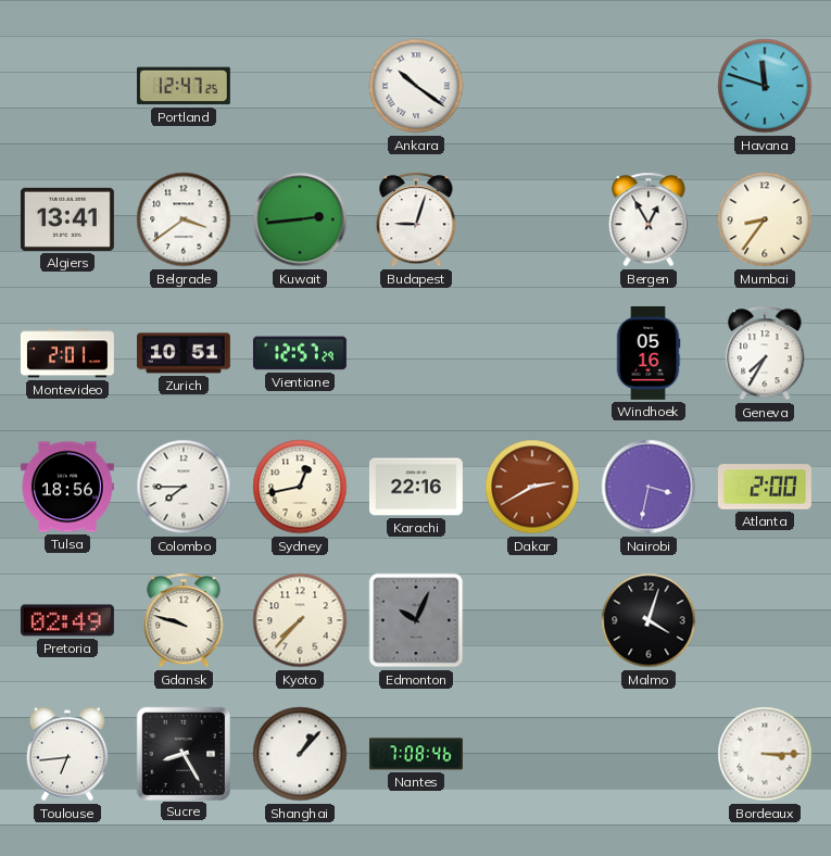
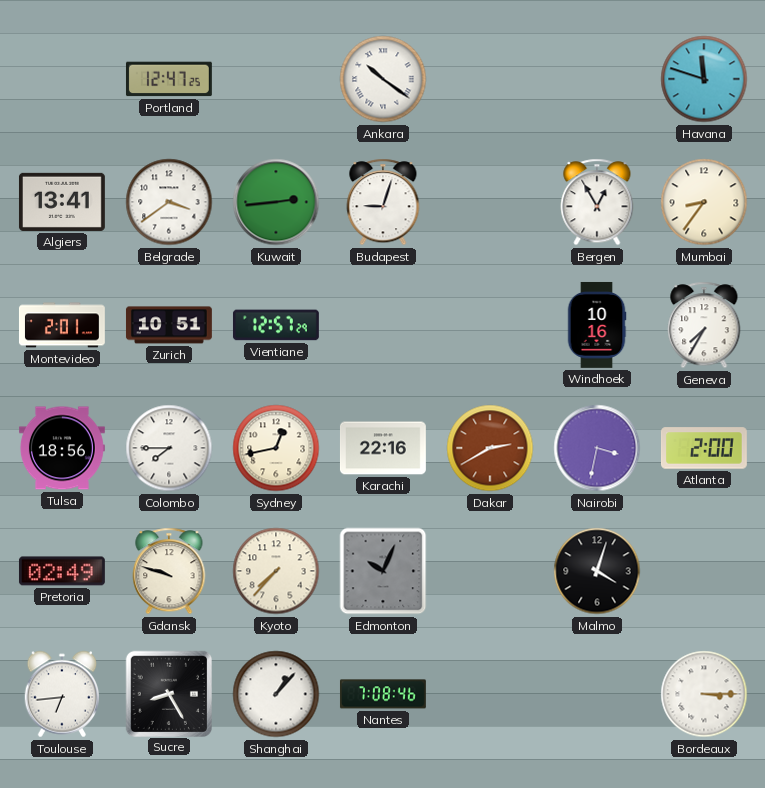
Windhoek: 05:16 -> 10:16 (597, 325)
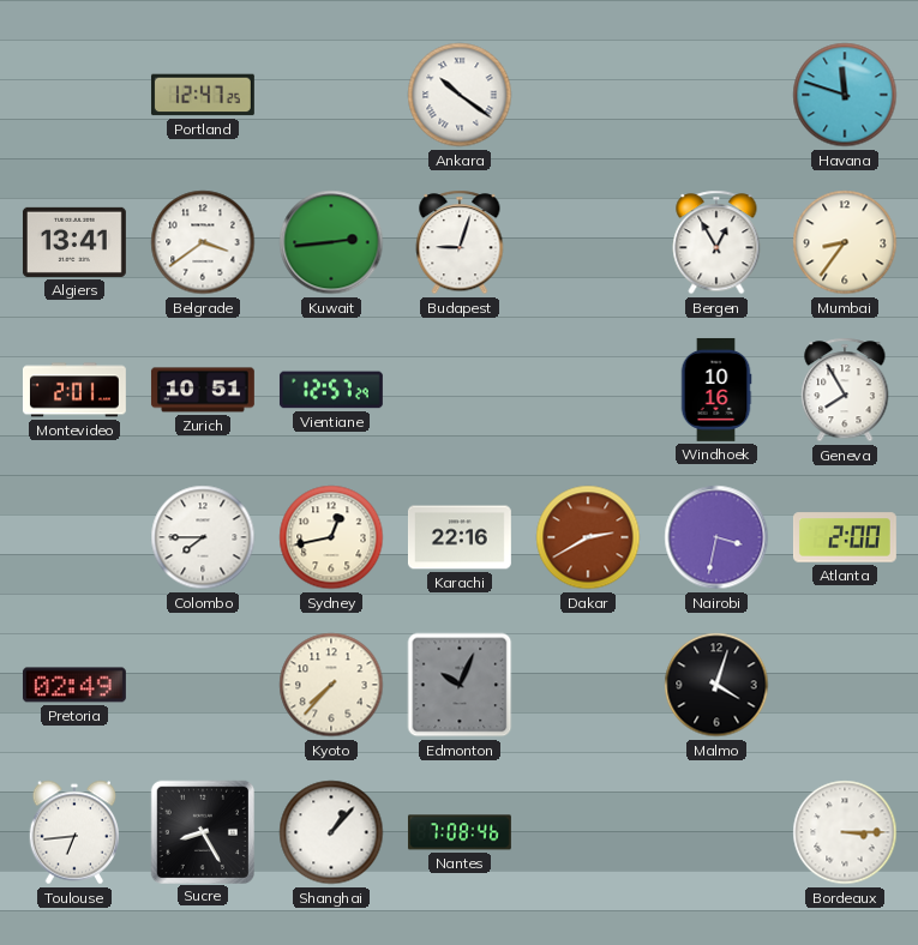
Geneva: 7:35 -> 7:55 (845, 390)
Tulsa: 18:56 -> none (62, 448)
Gdansk: 9:48 -> none (169, 571)
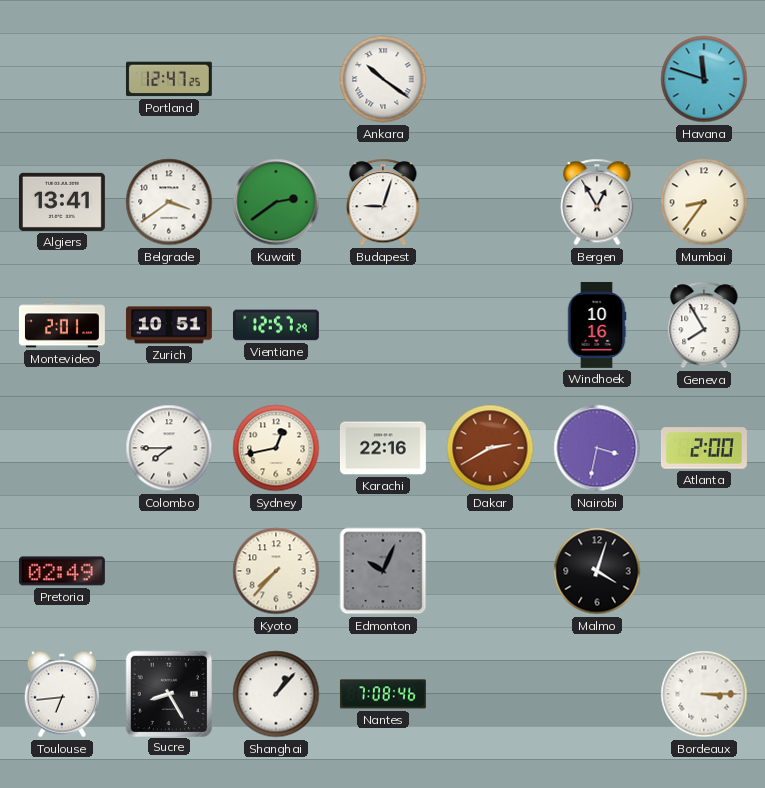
Kuwait: 2:44 -> 2:39 (276, 202)
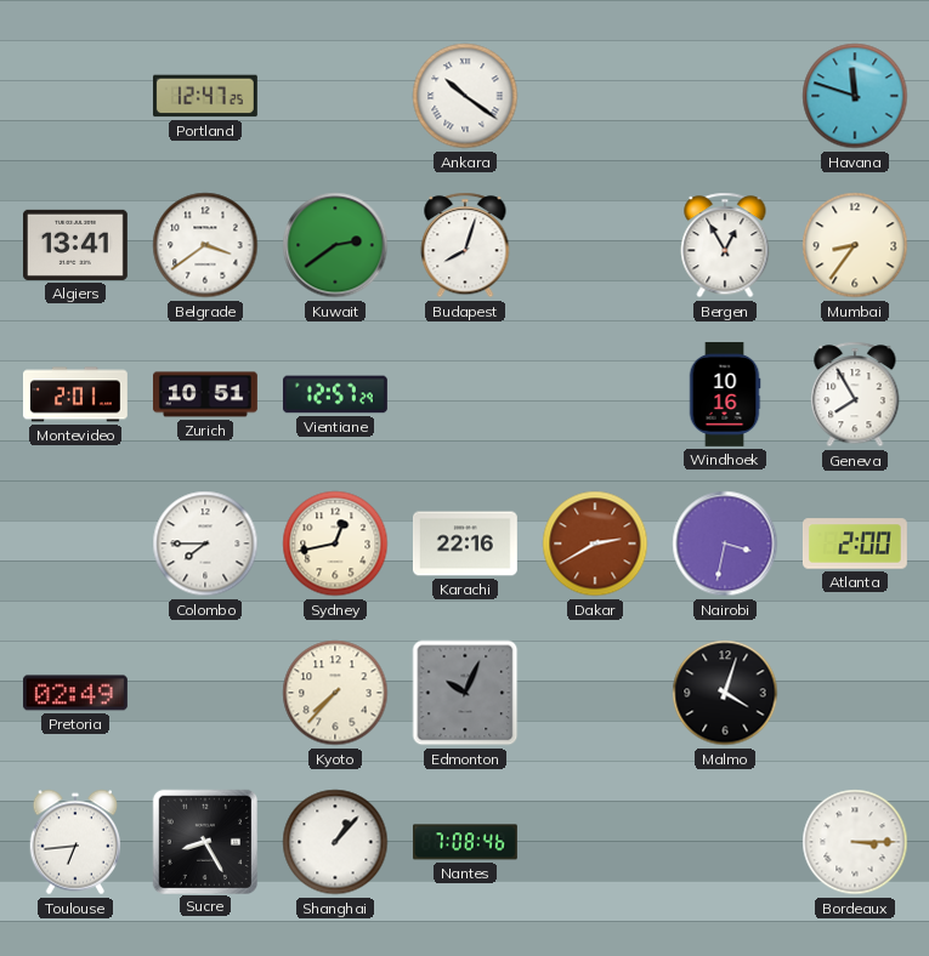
Budapest: 9:03 -> 8:03 (465, 245)
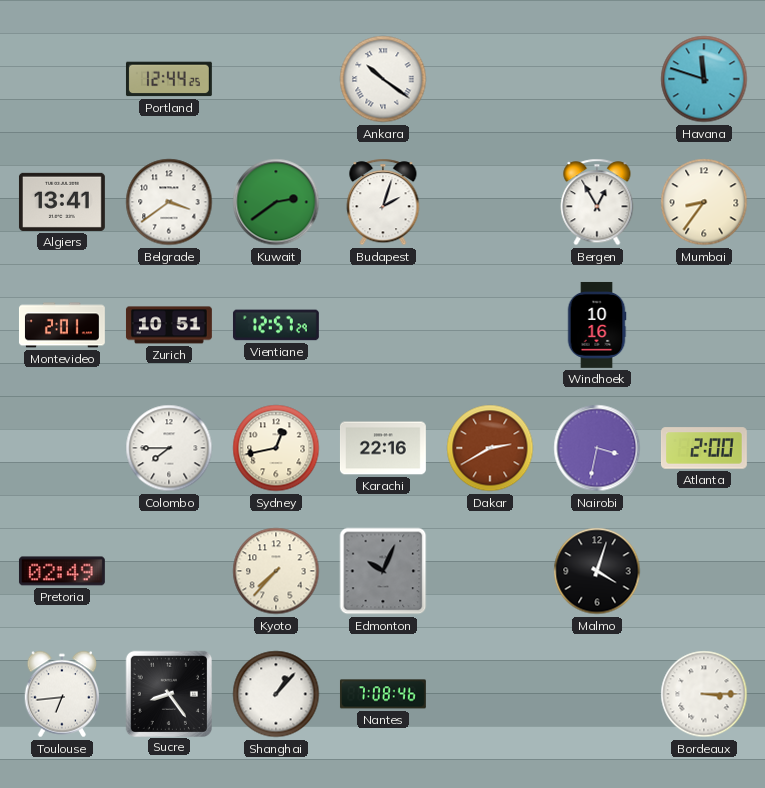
Portland: 12:47 -> 12:44 (169, 79)
Budapest: 8:03 -> 2:03 (383, 202)
Geneva: 7:55 -> none (855, 394)
Sucre: 8:25 -> 8:24 (168, 693)
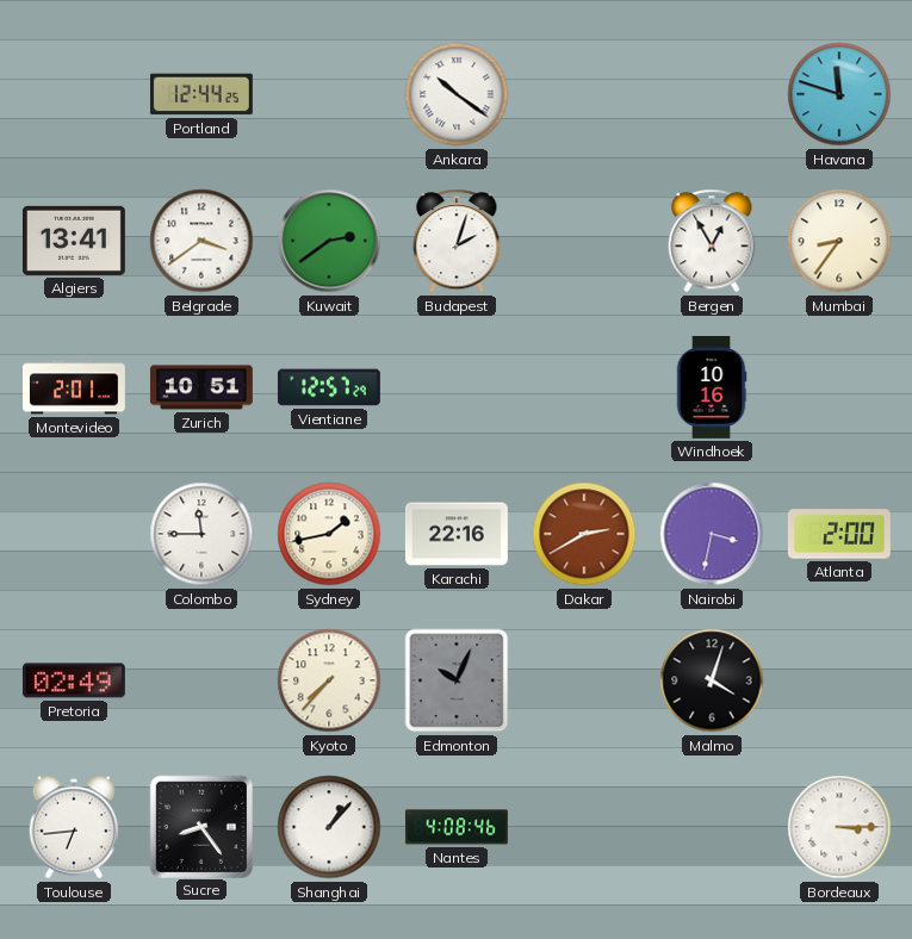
Colombo: 7:45 -> 11:45 (201, 534)
Sydney: 12:43 -> 1:43 (329, 534)
Nantes: 7:08 -> 4:08 (457, 827)
